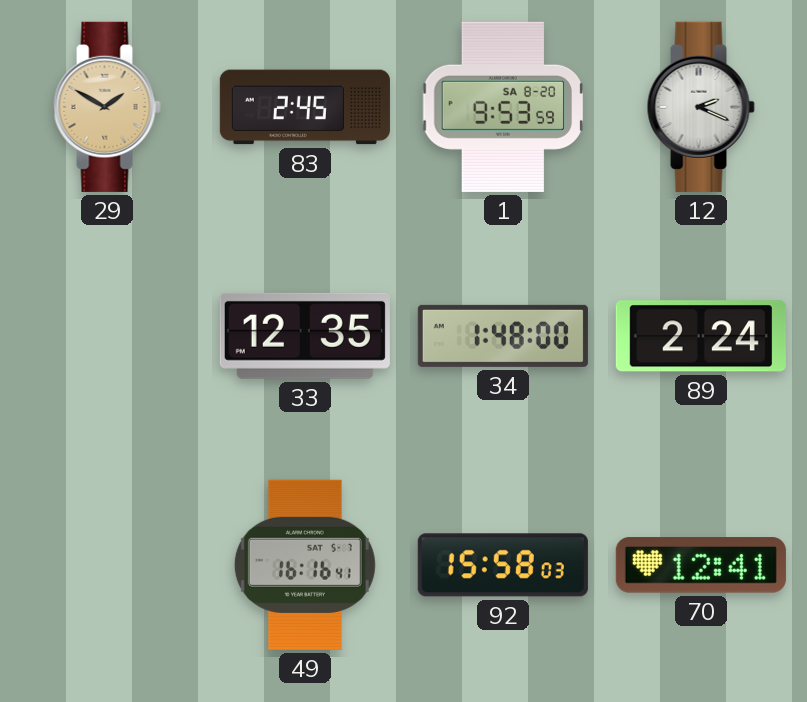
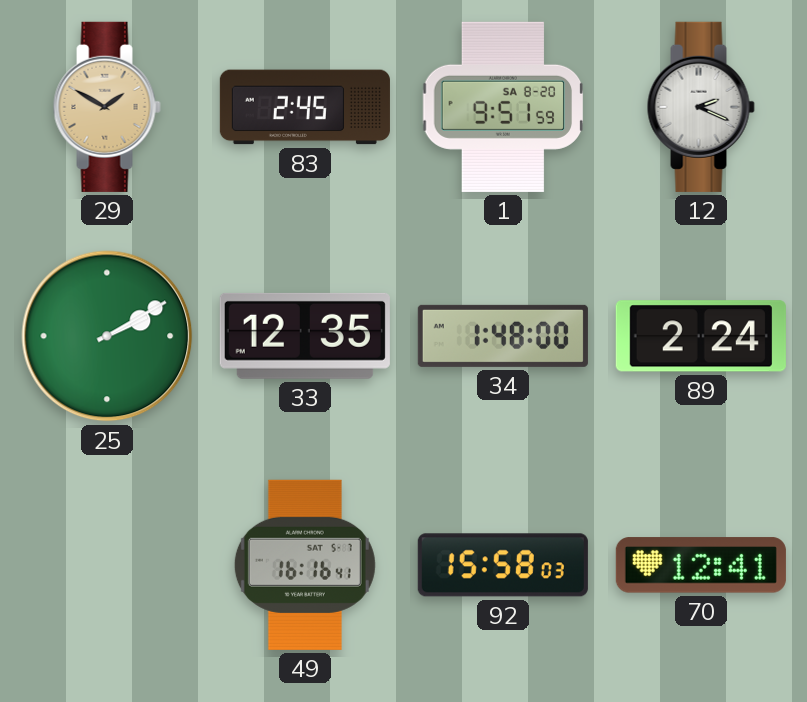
1: 9:53 -> 9:51 (503, 107)
25: none -> 2:10 (107, 336)
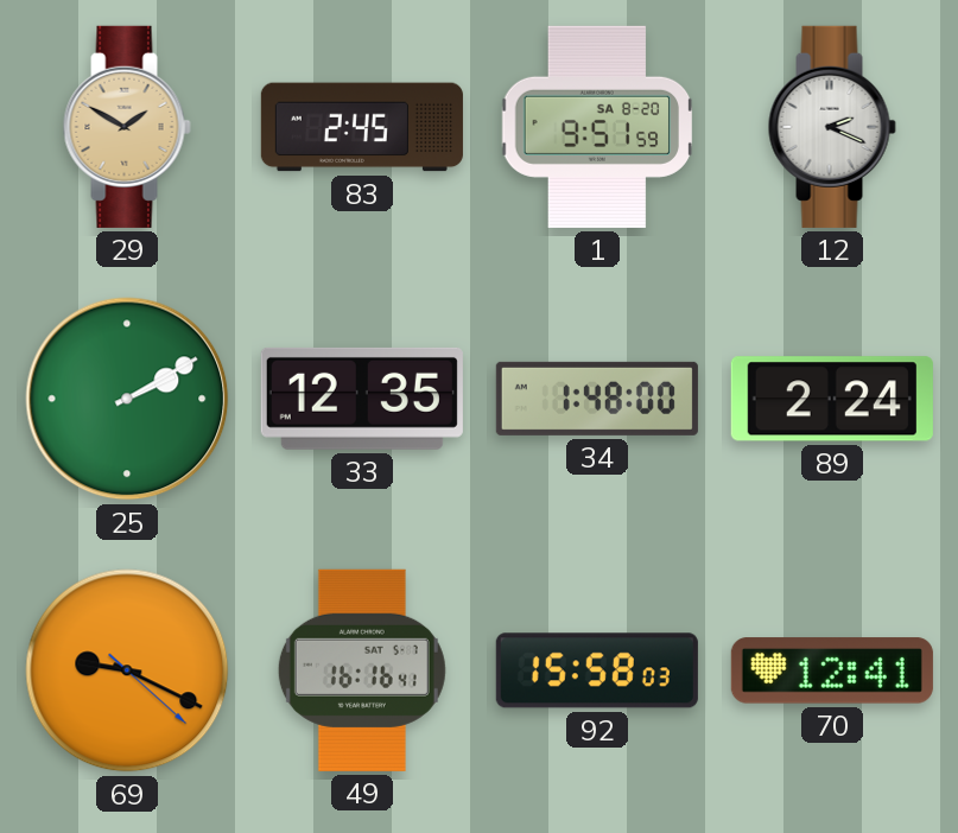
69: none -> 9:19 (127, 670)
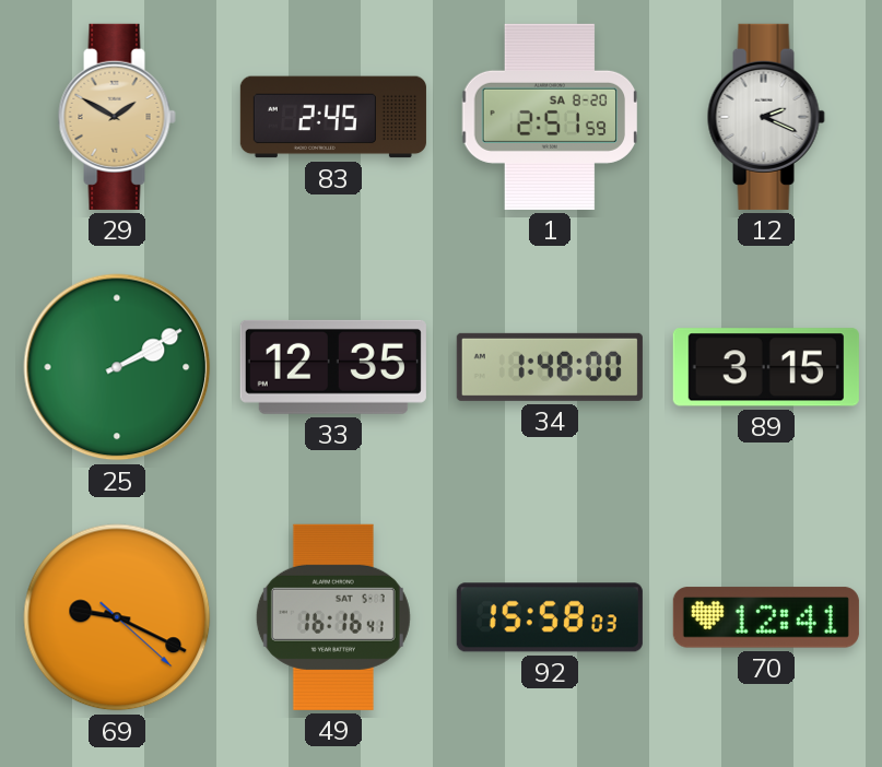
1: 9:51 -> 2:51 (550, 117)
89: 2:24 -> 3:15 (766, 367)
